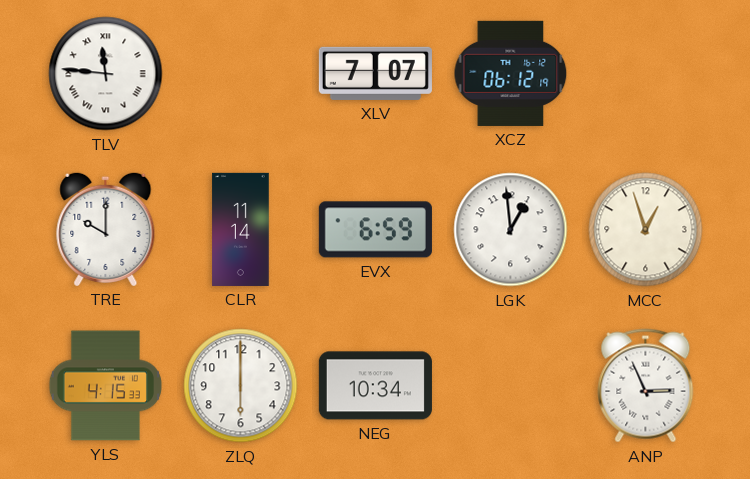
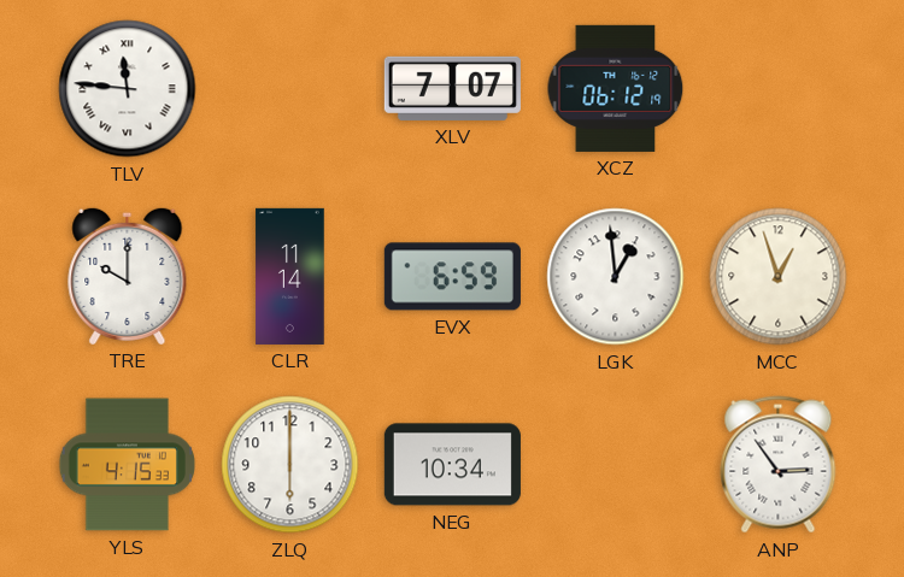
ANP: 2:56 -> 2:54 (779, 465)
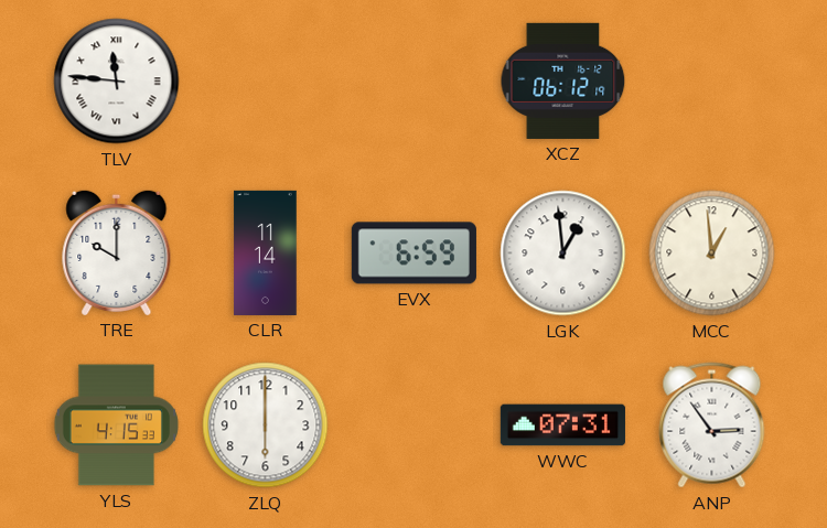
XLV: 7:07 -> none (452, 88)
MCC: 12:57 -> 12:59 (712, 254)
NEG: 10:34 -> none (452, 465)
WWC: none -> 07:31 (562, 425)
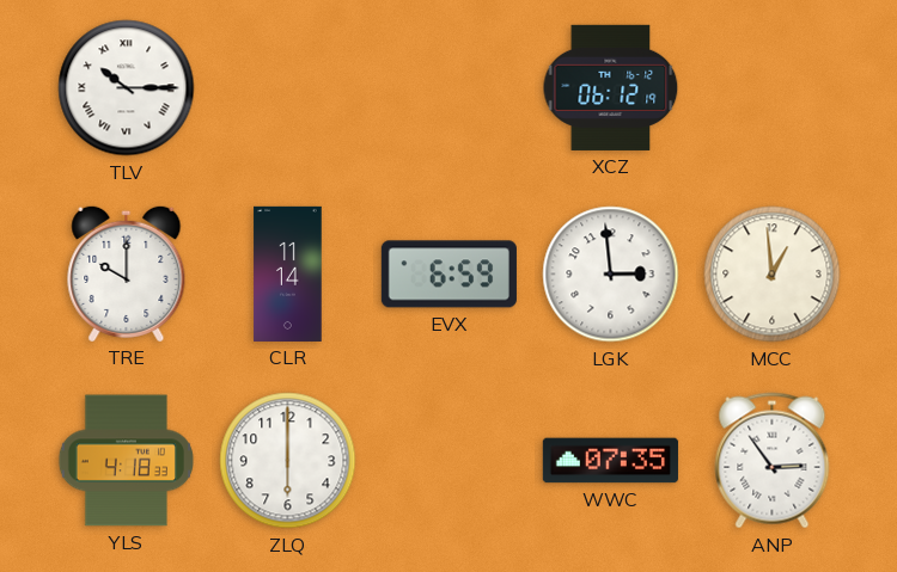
TLV: 11:46 -> 10:15 (127, 88)
LGK: 12:59 -> 2:59 (611, 275)
YLS: 4:15 -> 4:18 (126, 461)
WWC: 07:31 -> 07:35 (610, 461)
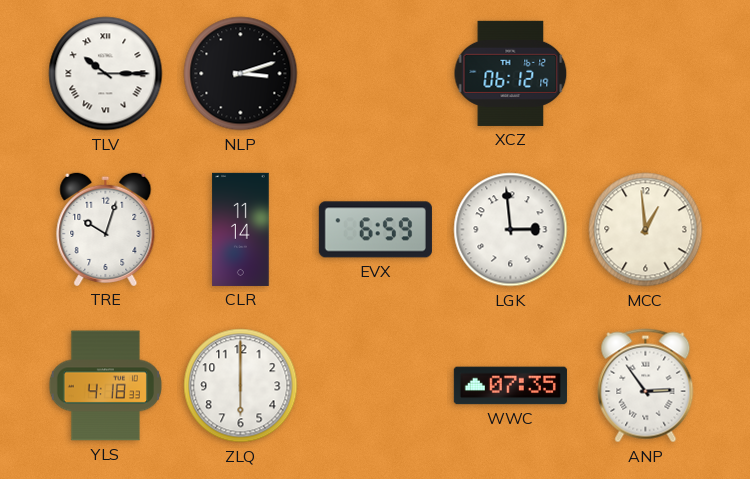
NLP: none -> 3:12 (241, 74)
TRE: 10:00 -> 10:03 (106, 229)
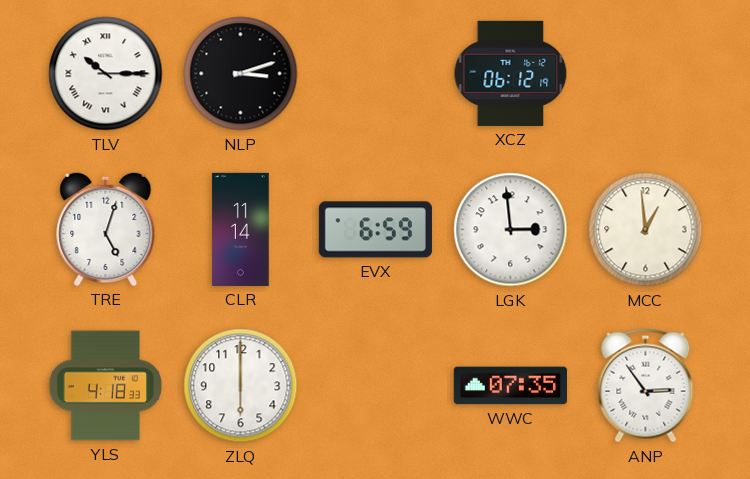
TRE: 10:03 -> 5:03 (106, 229)
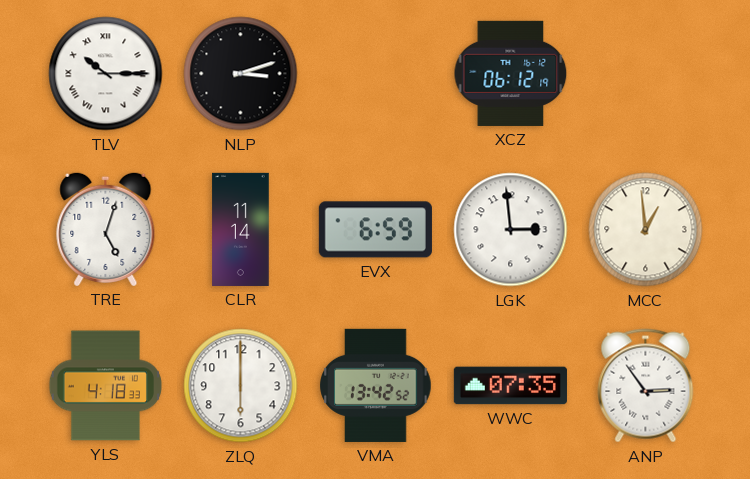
VMA: none -> 13:42 (376, 385)
